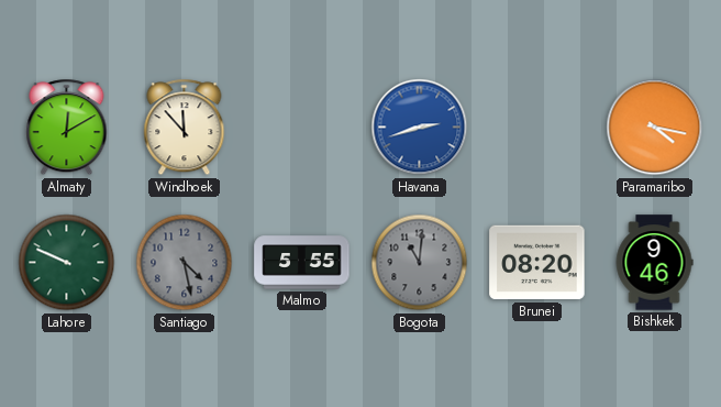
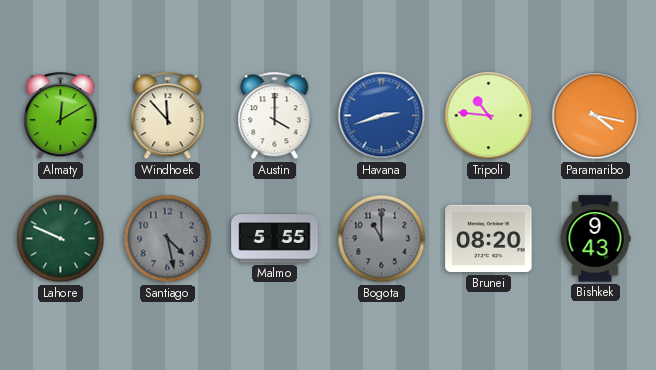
Austin: none -> 4:00 (275, 116)
Tripoli: none -> 10:46 (489, 116)
Bogota: 11:01 -> 11:00 (382, 239)
Bishkek: 9:46 -> 9:43 (595, 239)
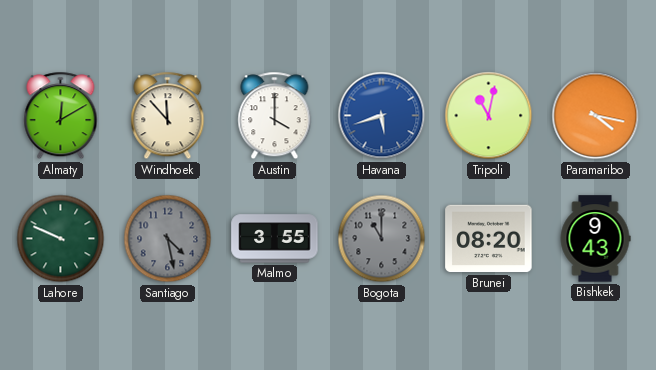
Havana: 2:42 -> 5:42 (382, 116)
Tripoli: 10:46 -> 11:02 (489, 116)
Malmo: 5:55 -> 3:55 (275, 239)
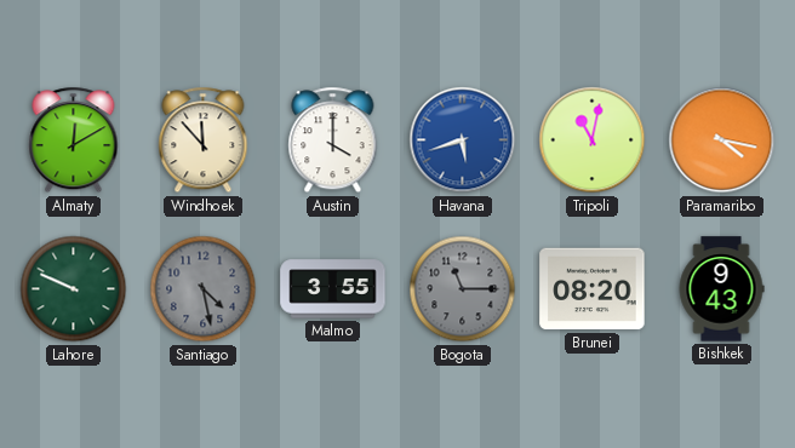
Bogota: 11:00 -> 11:15 (463, 289)
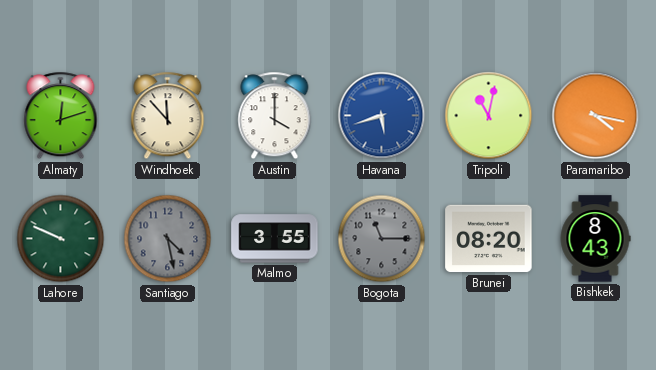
Almaty: 12:10 -> 12:12 (61, 116)
Bishkek: 9:43 -> 8:43 (595, 239)
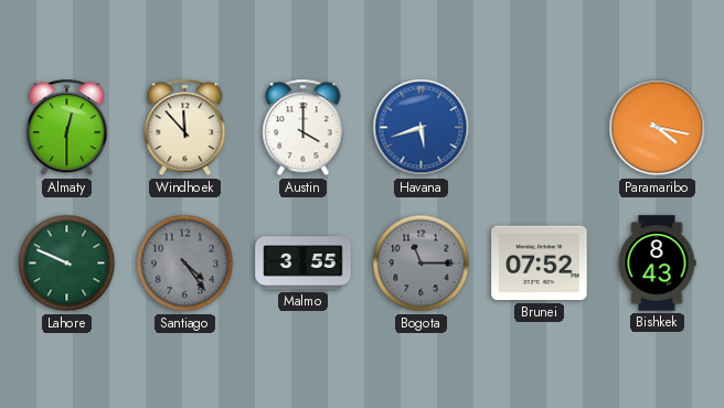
Almaty: 12:12 -> 12:30 (67, 128)
Tripoli: 11:02 -> none (489, 116)
Santiago: 4:28 -> 4:24 (185, 264)
Brunei: 08:20 -> 07:52 (540, 264)
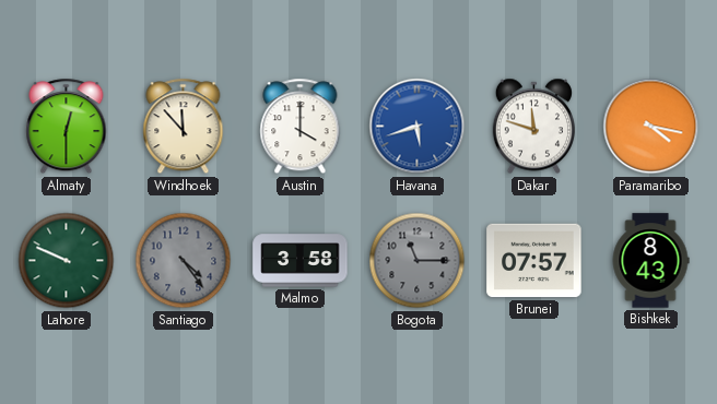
Dakar: none -> 11:48 (533, 127)
Malmo: 3:55 -> 3:58 (301, 261)
Brunei: 07:52 -> 07:57 (534, 261)
